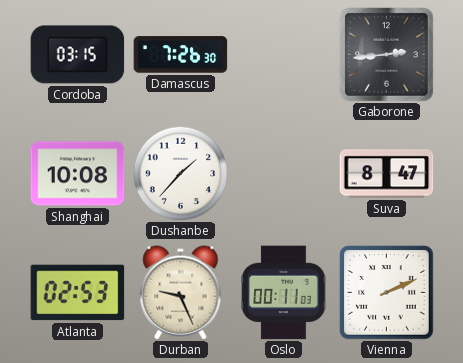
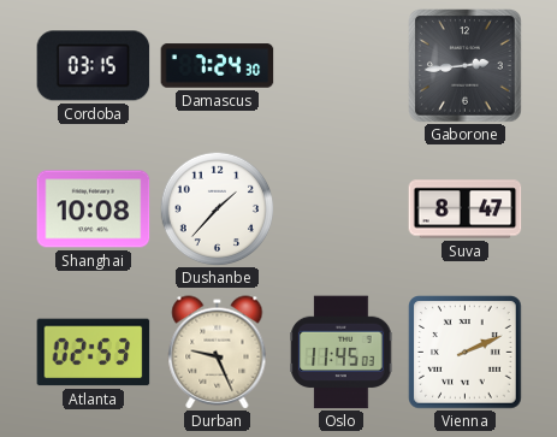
Damascus: 7:26 -> 7:24 (218, 66)
Oslo: 00:11 -> 11:45 (342, 353)
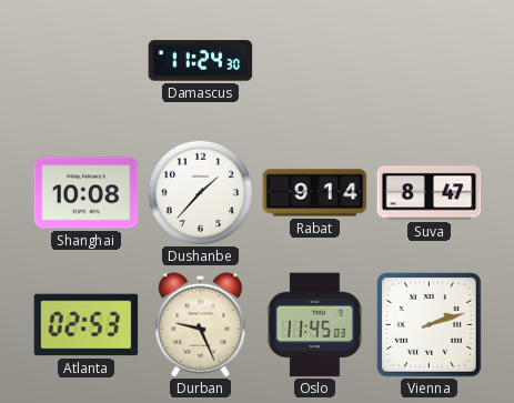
Cordoba: 03:15 -> none (94, 66)
Damascus: 7:24 -> 11:24 (201, 61)
Gaborone: 2:44 -> none (466, 66)
Rabat: none -> 9:14 (315, 193)
Vienna: 2:11 -> 2:12 (430, 325)
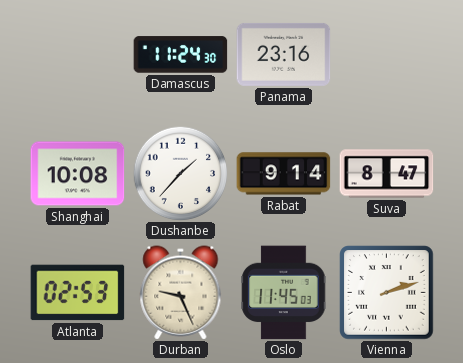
Panama: none -> 23:16 (284, 54)
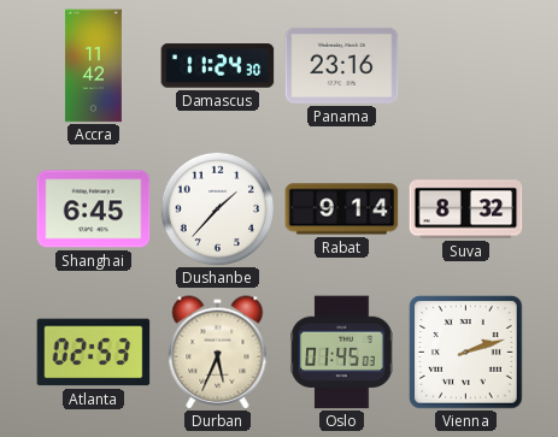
Accra: none -> 11:42 (93, 66)
Shanghai: 10:08 -> 6:45 (94, 209)
Suva: 8:47 -> 8:32 (466, 209)
Durban: 9:26 -> 5:34 (218, 353)
Oslo: 11:45 -> 01:45 (342, 353)
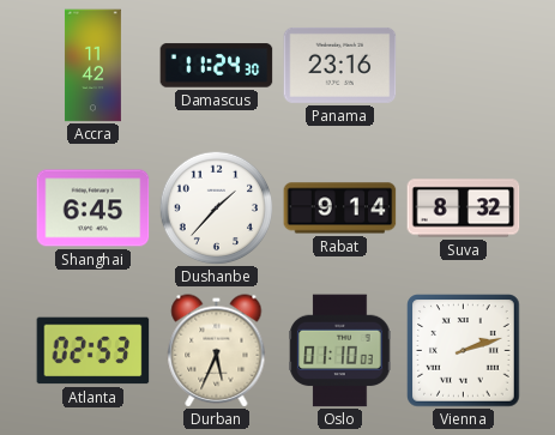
Oslo: 01:45 -> 01:10 (340, 351)
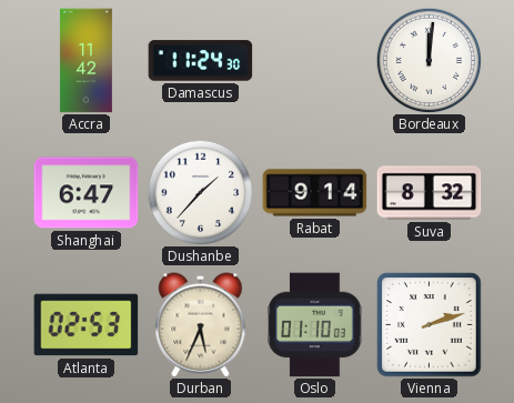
Panama: 23:16 -> none (340, 65)
Bordeaux: none -> 12:01 (429, 60)
Shanghai: 6:45 -> 6:47 (87, 193)
